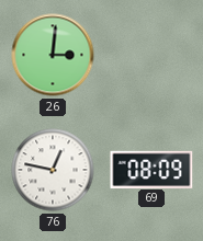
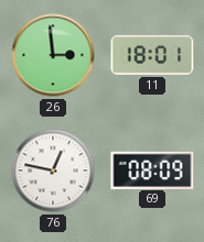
26: 3:01 -> 2:59 (53, 55)
11: none -> 18:01 (152, 55)
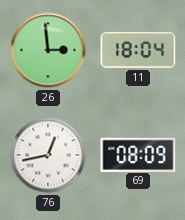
11: 18:01 -> 18:04 (138, 50)
76: 12:47 -> 12:43 (48, 155)
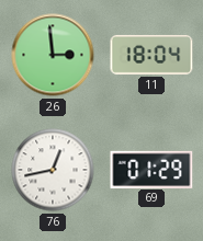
69: 08:09 -> 01:29 (151, 169)
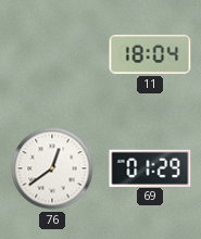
26: 2:59 -> none (53, 55)
76: 12:43 -> 12:39 (52, 168)
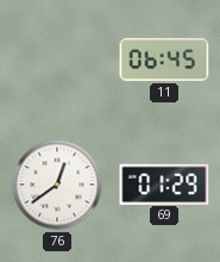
11: 18:04 -> 06:45 (164, 60)
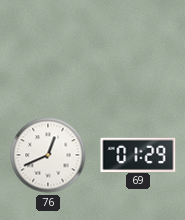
11: 06:45 -> none (164, 60)
76: 12:39 -> 12:41 (48, 155)
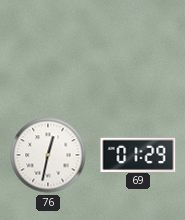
76: 12:41 -> 12:32 (48, 155)
